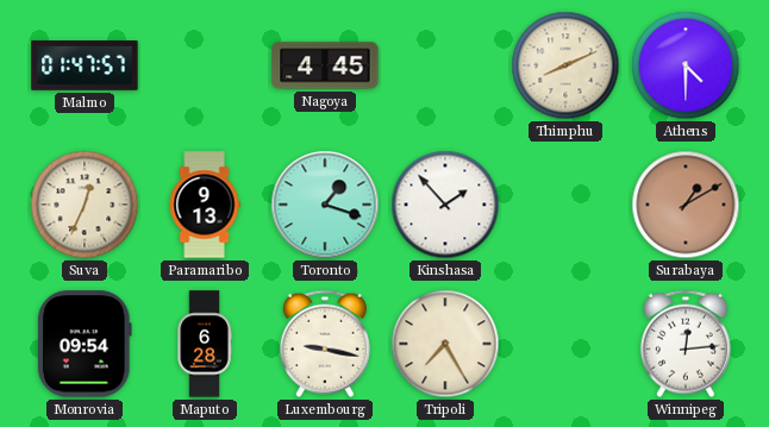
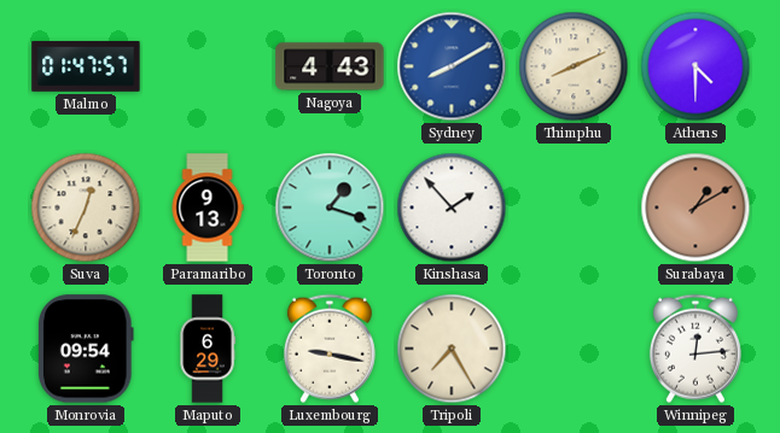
Nagoya: 4:45 -> 4:43 (330, 66)
Sydney: none -> 8:10 (452, 66)
Maputo: 6:28 -> 6:29 (208, 349)
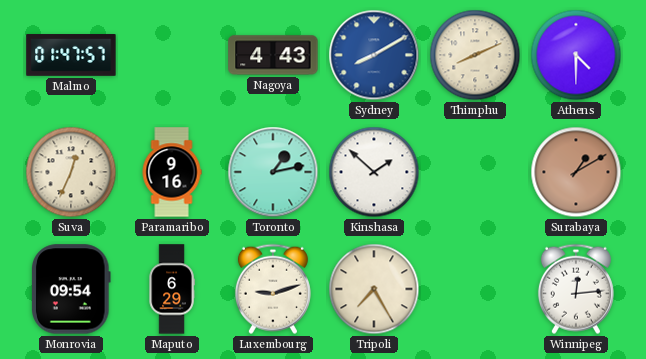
Paramaribo: 9:13 -> 9:16 (172, 172)
Toronto: 1:18 -> 1:13 (273, 172)
Kinshasa: 1:53 -> 1:52 (374, 172)
Luxembourg: 9:17 -> 9:12 (273, 289)
